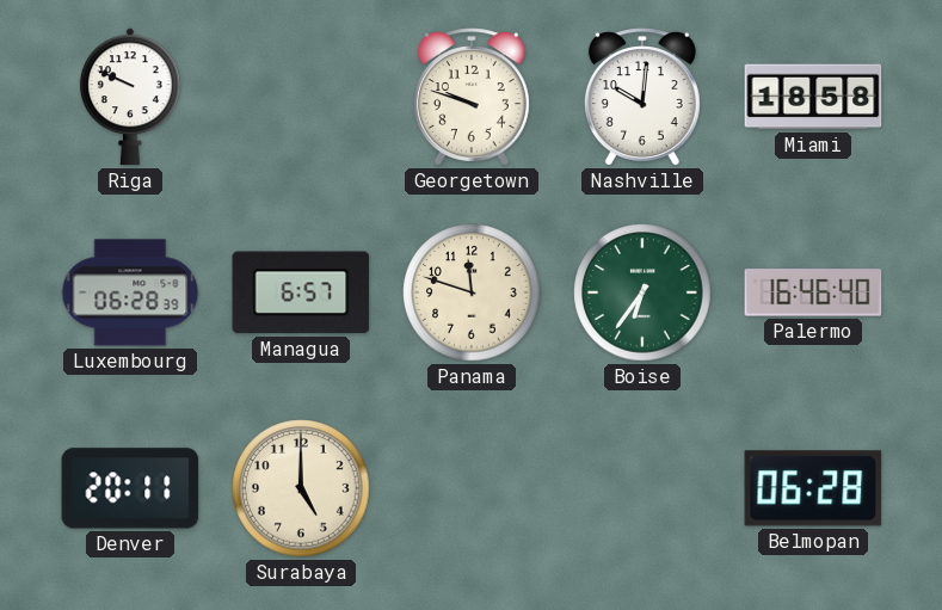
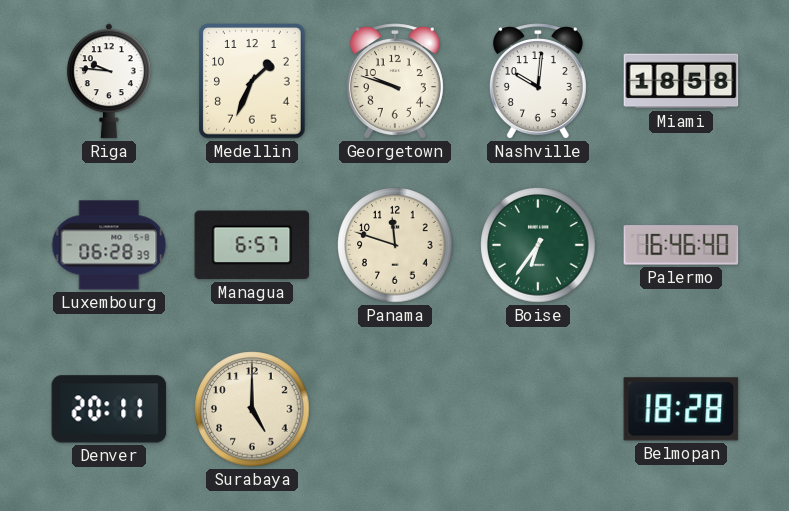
Riga: 9:49 -> 9:46 (109, 81)
Medellin: none -> 1:34 (253, 82)
Belmopan: 06:28 -> 18:28 (681, 409)
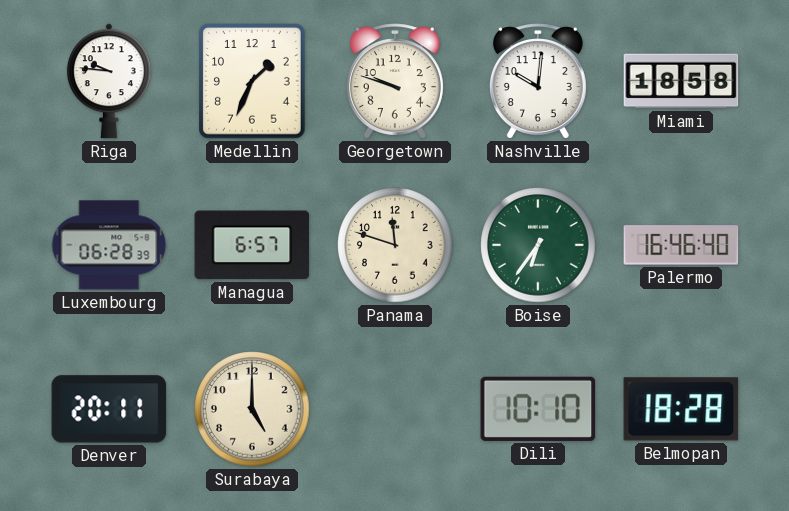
Dili: none -> 10:10 (538, 409)
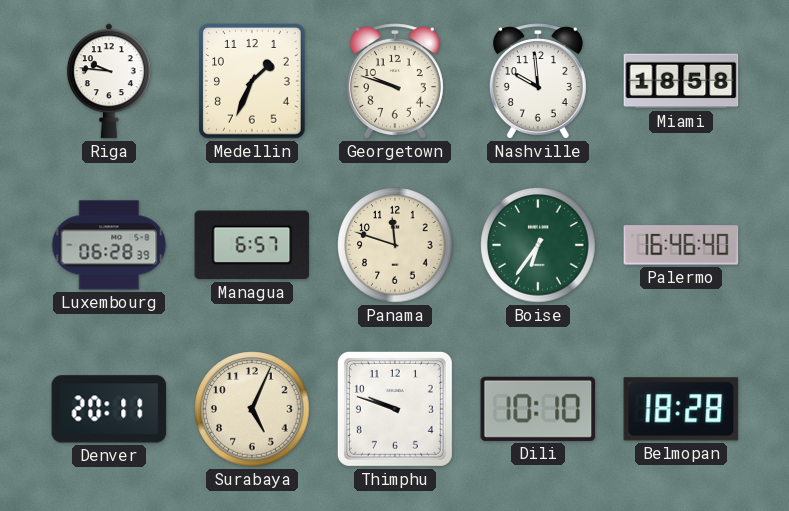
Nashville: 10:01 -> 9:59 (538, 81)
Surabaya: 5:00 -> 5:04 (252, 409)
Thimphu: none -> 9:48 (395, 409)
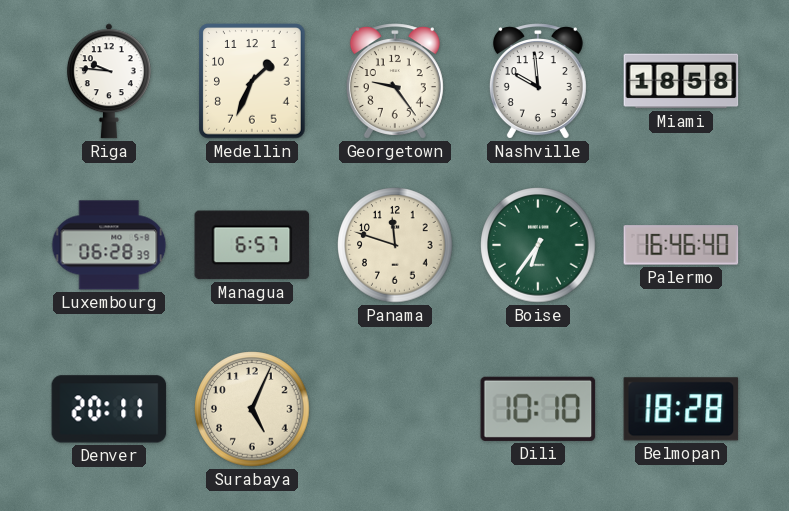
Georgetown: 9:48 -> 9:24 (395, 81)
Thimphu: 9:48 -> none (395, 409)
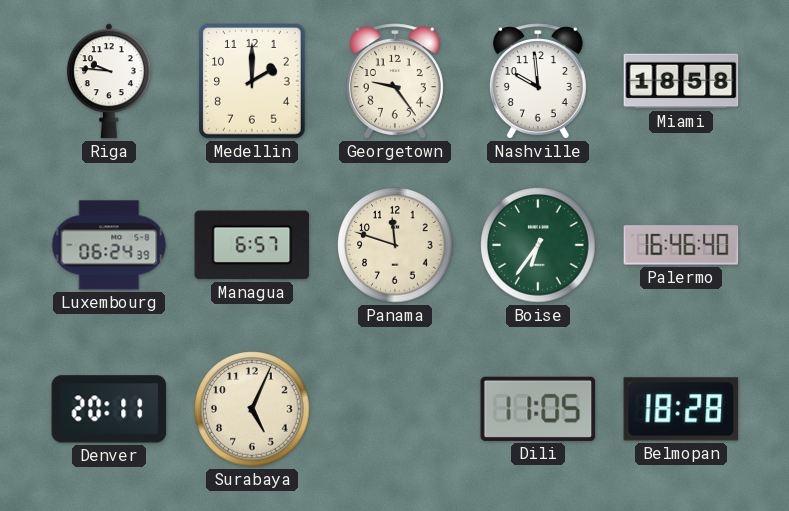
Medellin: 1:34 -> 2:00 (253, 82)
Luxembourg: 06:28 -> 06:24 (109, 245)
Dili: 10:10 -> 11:05 (538, 409)
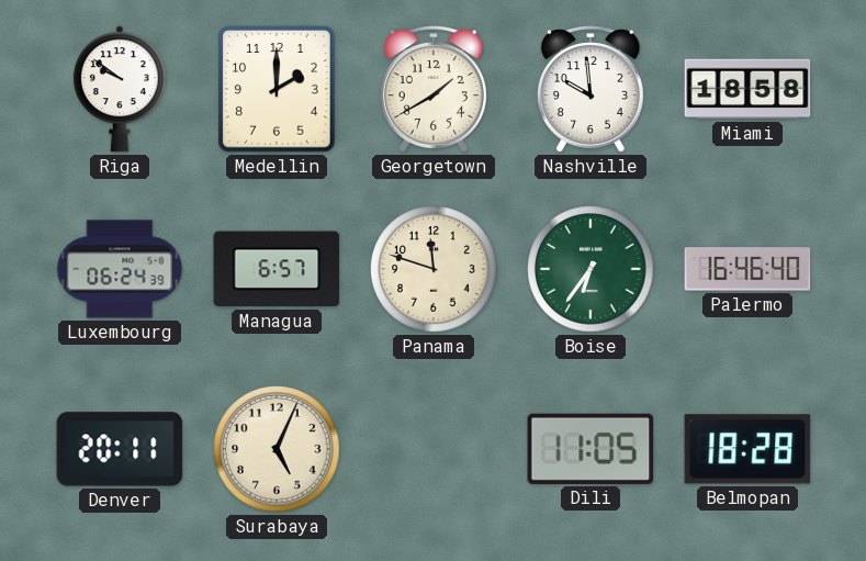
Riga: 9:46 -> 9:51 (120, 89)
Georgetown: 9:24 -> 1:40 (434, 89)
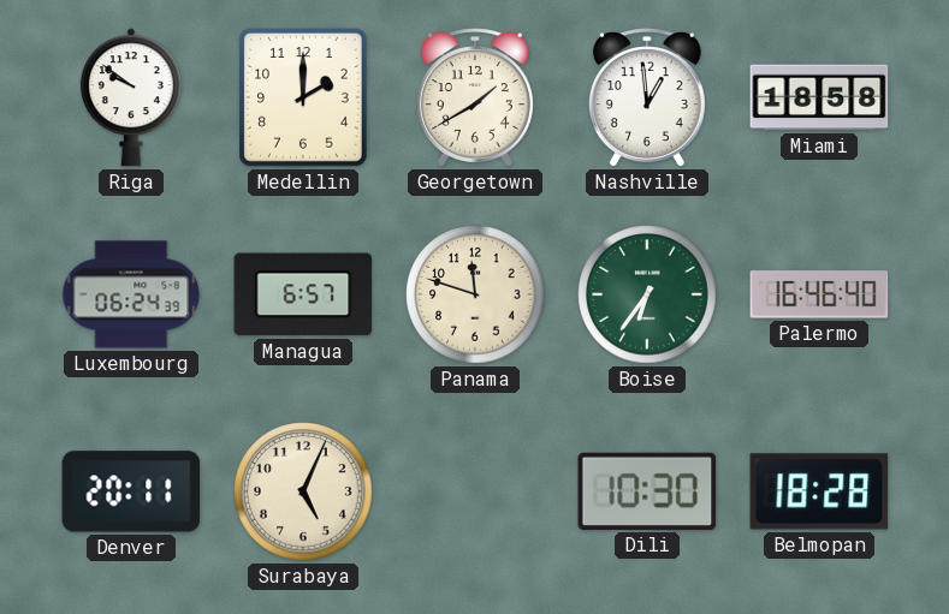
Nashville: 9:59 -> 12:59 (647, 97)
Dili: 11:05 -> 10:30 (647, 491)
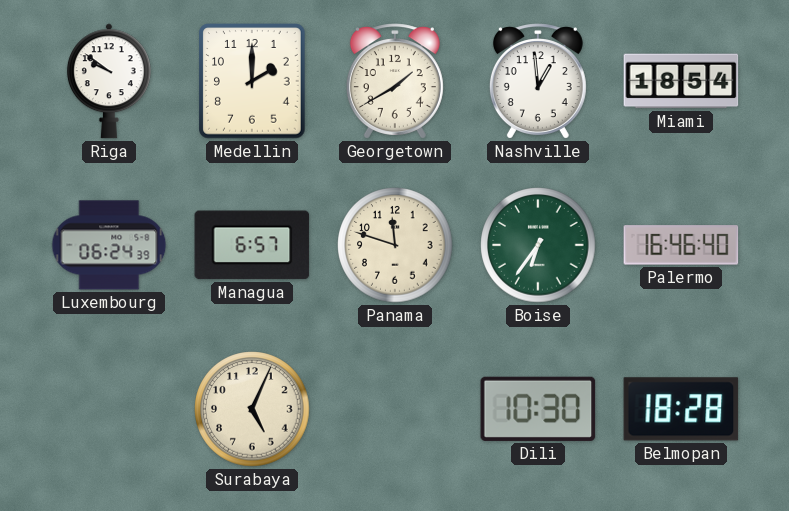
Miami: 18:58 -> 18:54 (681, 81)
Denver: 20:11 -> none (131, 491)
